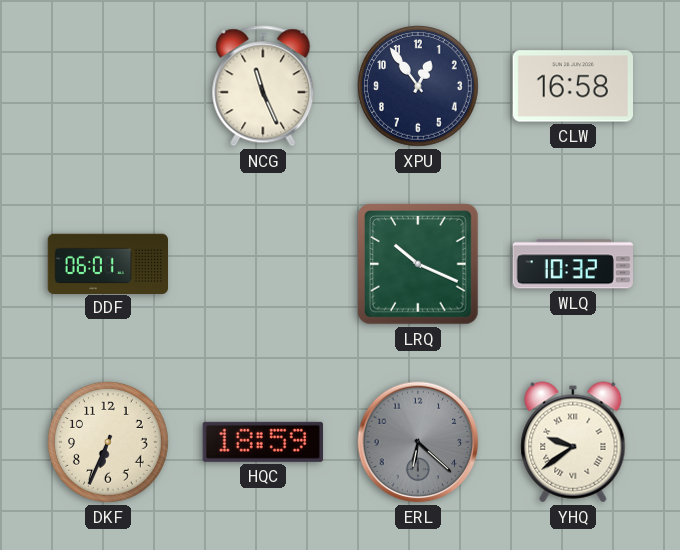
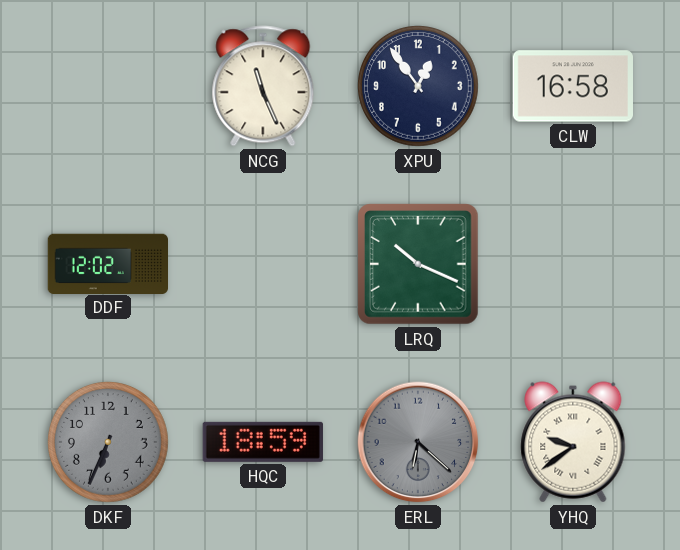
DDF: 06:01 -> 12:02 (107, 263)
WLQ: 10:32 -> none (573, 264)
DKF dial: cream -> grey (109, 443)
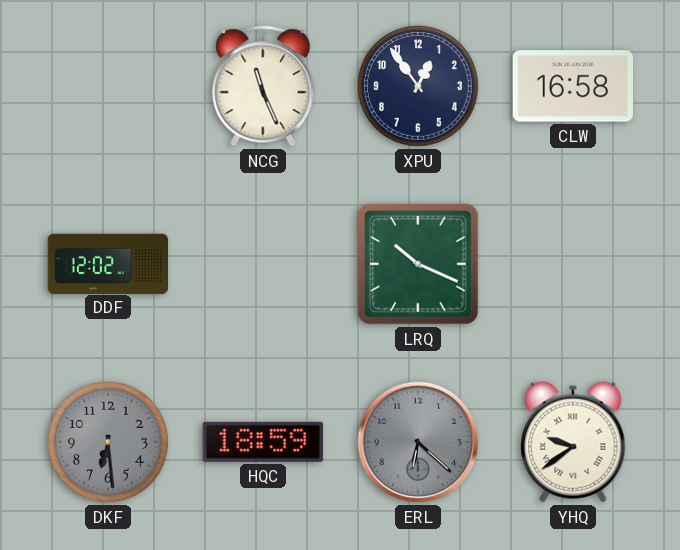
DKF: 6:34 -> 6:29 (109, 443)
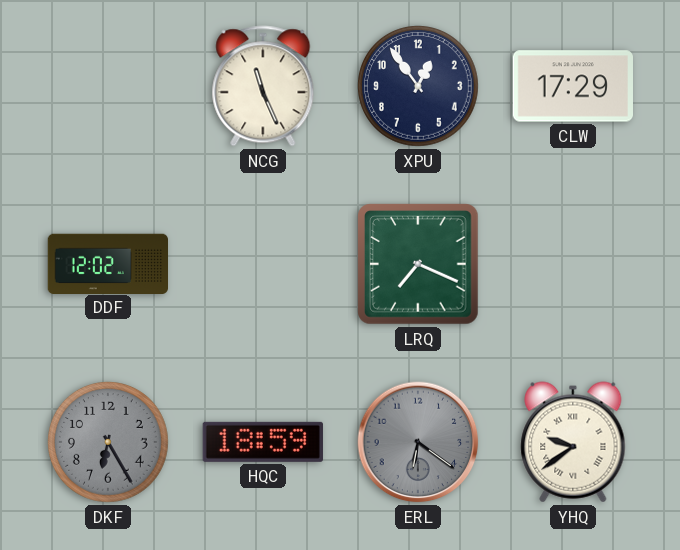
CLW: 16:58 -> 17:29 (572, 86)
LRQ: 10:19 -> 7:19 (418, 264)
DKF: 6:29 -> 6:25 (109, 443)
ERL: 6:22 -> 6:21 (418, 442)
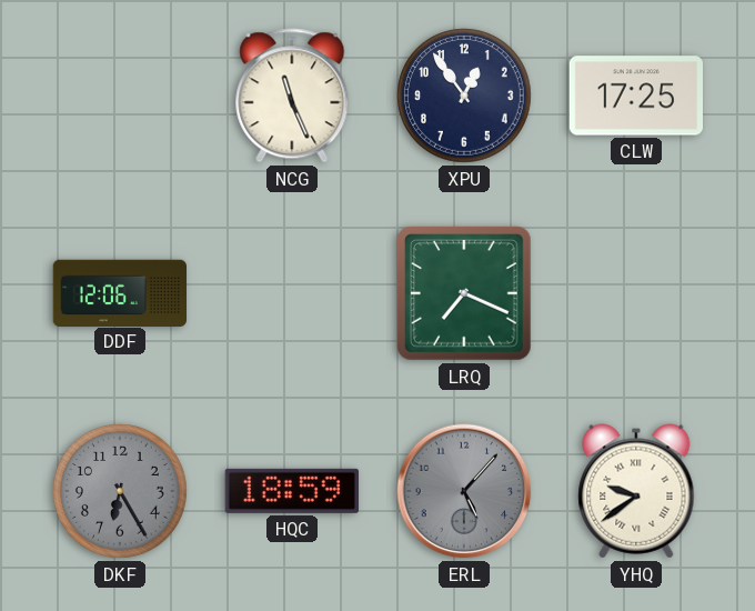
CLW: 17:29 -> 17:25 (635, 96)
DDF: 12:02 -> 12:06 (119, 292)
ERL: 6:21 -> 5:07 (464, 491)
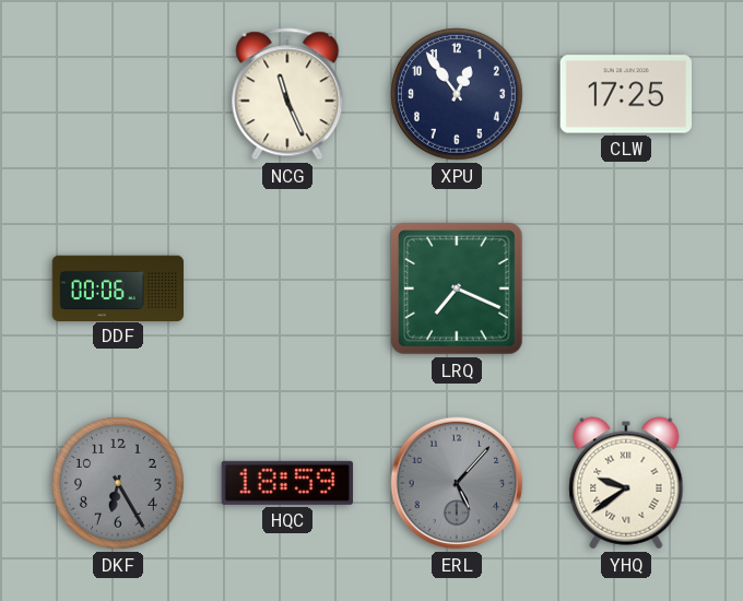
DDF: 12:06 -> 00:06 (117, 287)
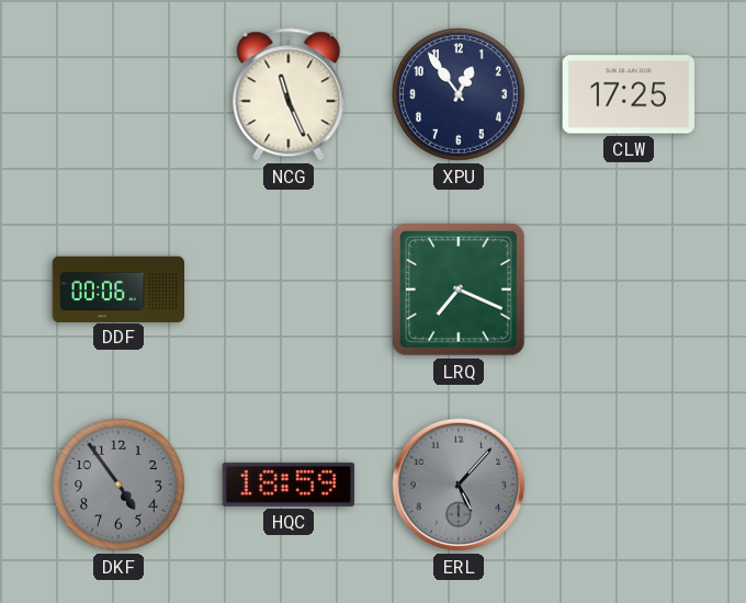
DKF: 6:25 -> 4:54 (120, 486)
YHQ: 9:39 -> none (626, 483)
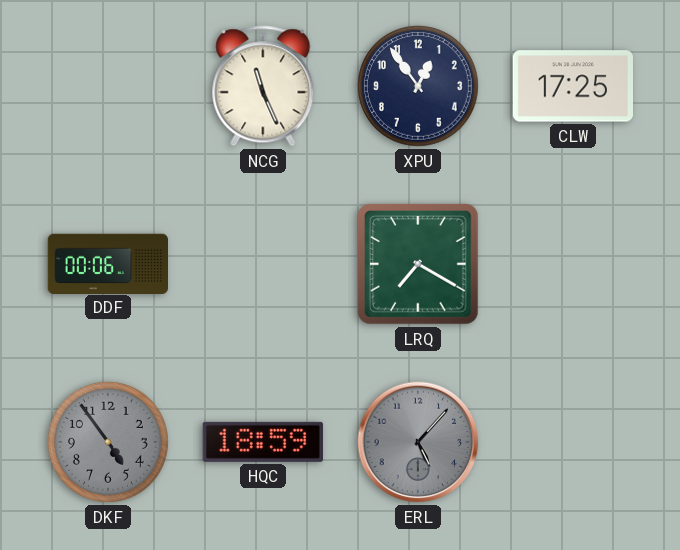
LRQ: 7:19 -> 7:20 (418, 264)
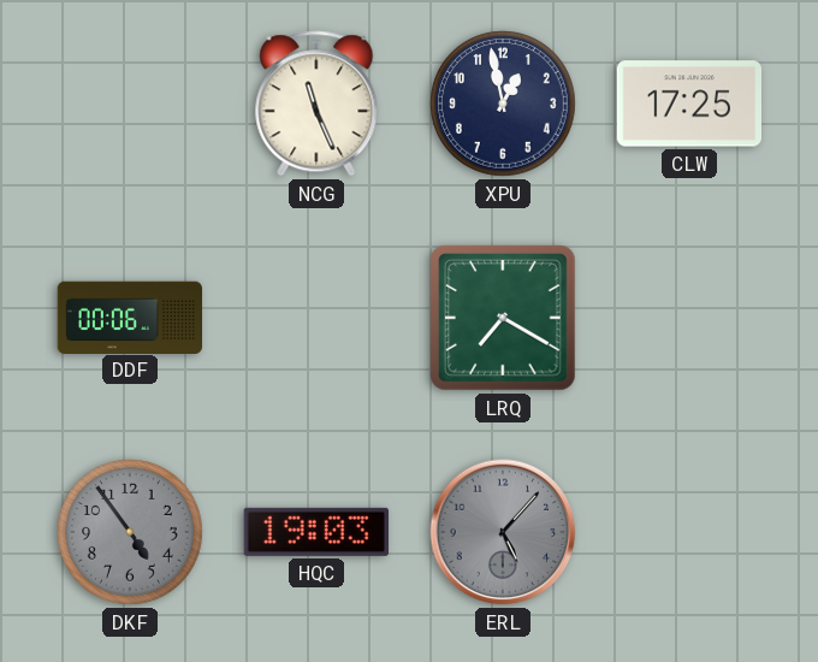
XPU: 12:54 -> 12:58 (504, 105)
HQC: 18:59 -> 19:03 (316, 532)
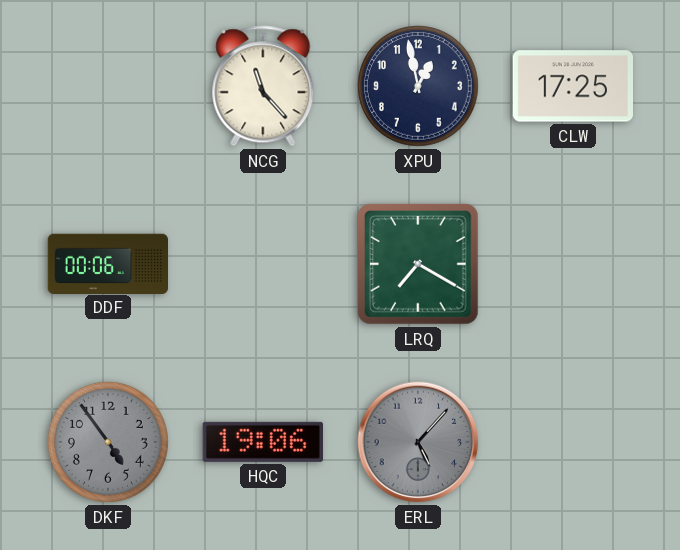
NCG: 11:26 -> 11:23 (263, 86)
HQC: 19:03 -> 19:06 (263, 442)
